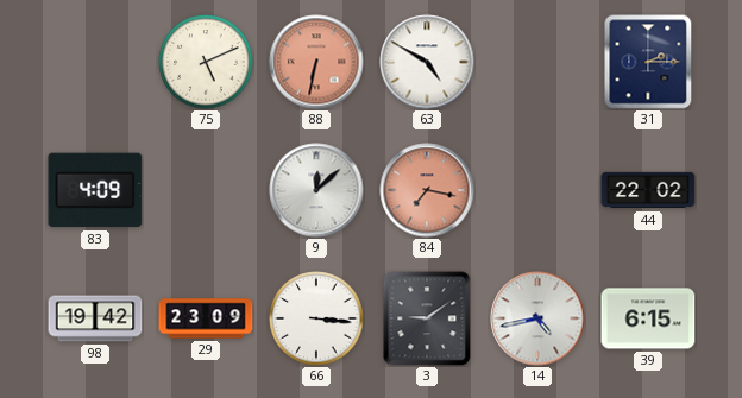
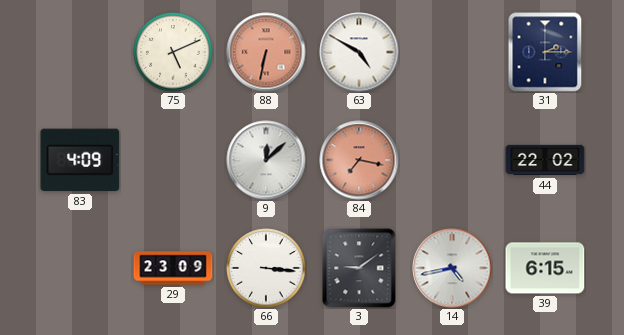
98: 19:42 -> none (95, 318)
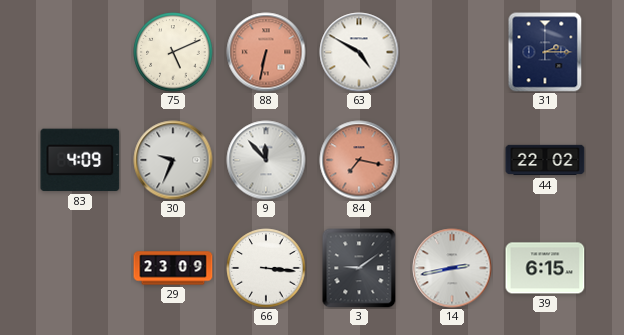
30: none -> 9:34 (173, 160)
9: 12:08 -> 11:53 (266, 160)
14: 4:43 -> 2:43 (452, 268)
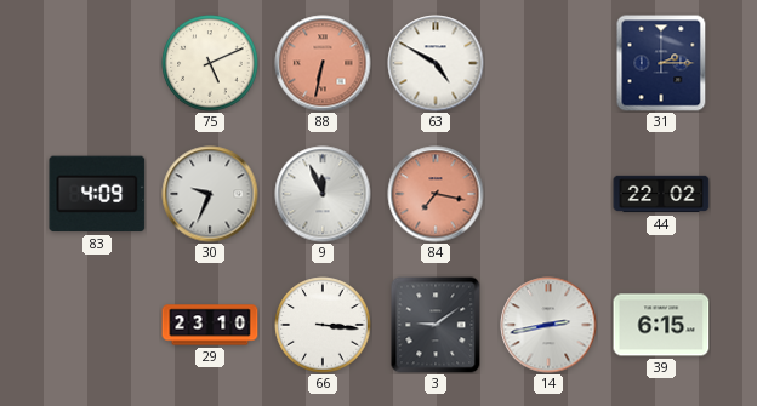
9: 11:53 -> 11:56 (323, 194)
29: 23:09 -> 23:10 (210, 325)
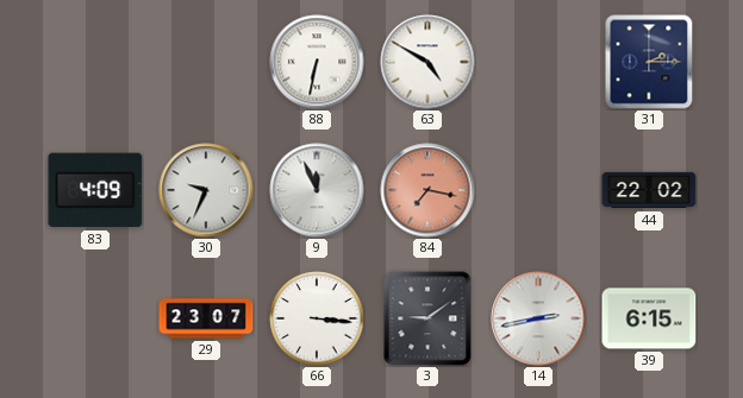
75: 5:11 -> none (210, 63)
88 dial: salmon -> white (317, 62)
29: 23:10 -> 23:07 (206, 318)
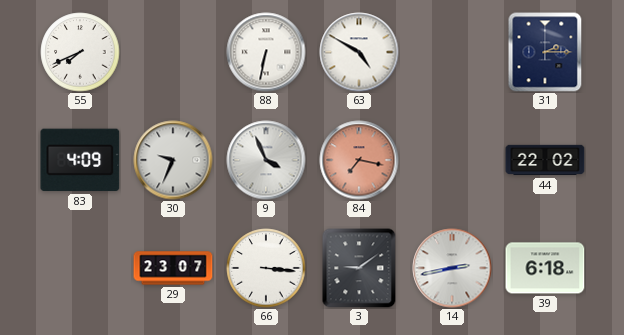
55: none -> 7:41 (80, 52)
9: 11:56 -> 3:56 (266, 160)
39: 6:15 -> 6:18 (545, 268)
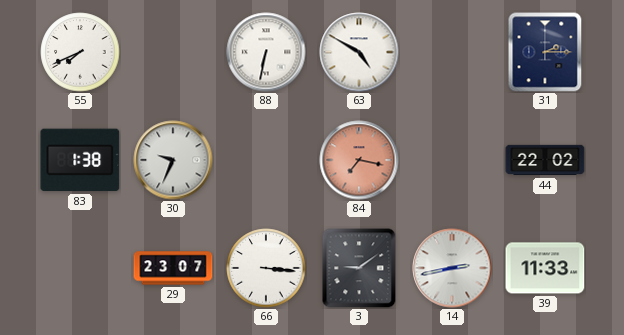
83: 4:09 -> 1:38 (80, 160)
9: 3:56 -> none (266, 160)
39: 6:18 -> 11:33 (545, 268)
